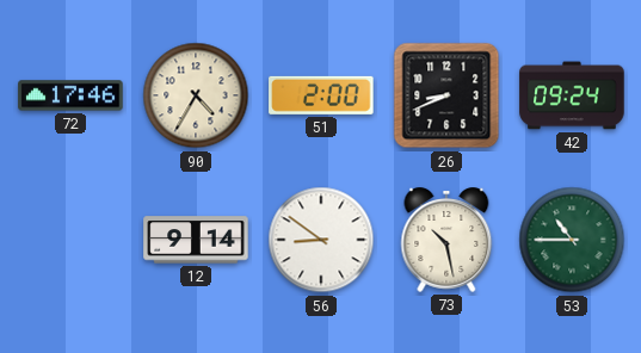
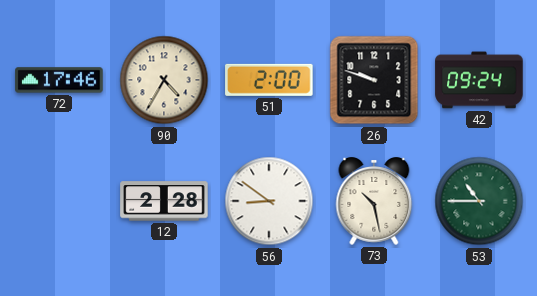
26: 8:41 -> 9:48 (374, 80)
12: 9:14 -> 2:28 (164, 201)
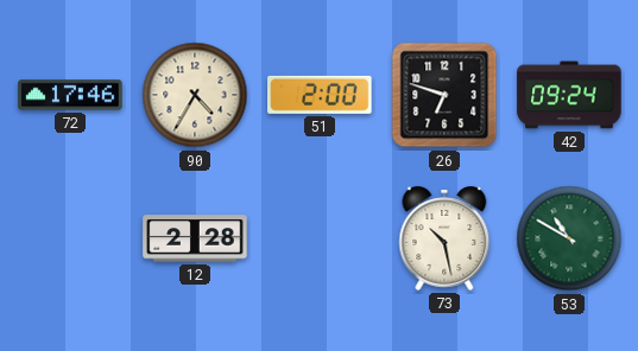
26: 9:48 -> 6:48 (444, 95)
56: 8:51 -> none (269, 201)
53: 10:45 -> 10:50 (569, 238)
